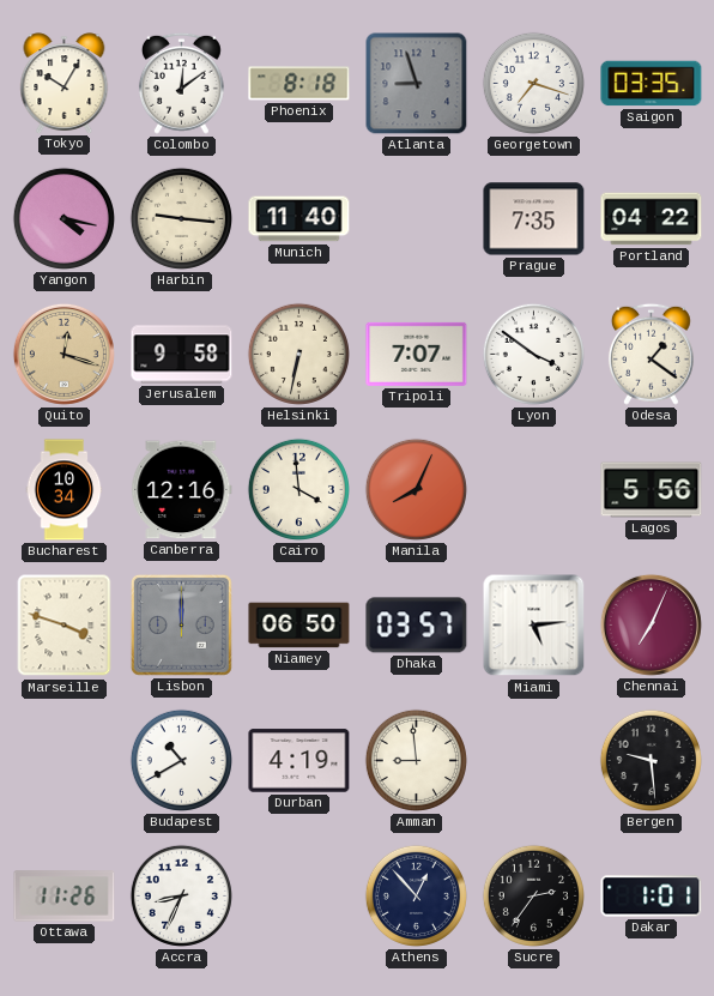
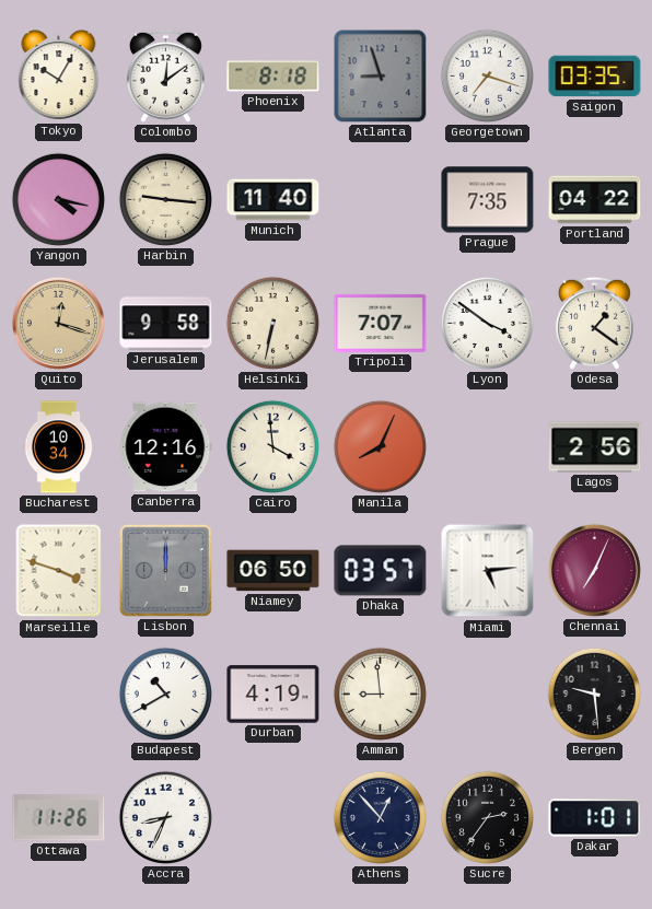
Lagos: 5:56 -> 2:56 (595, 447)
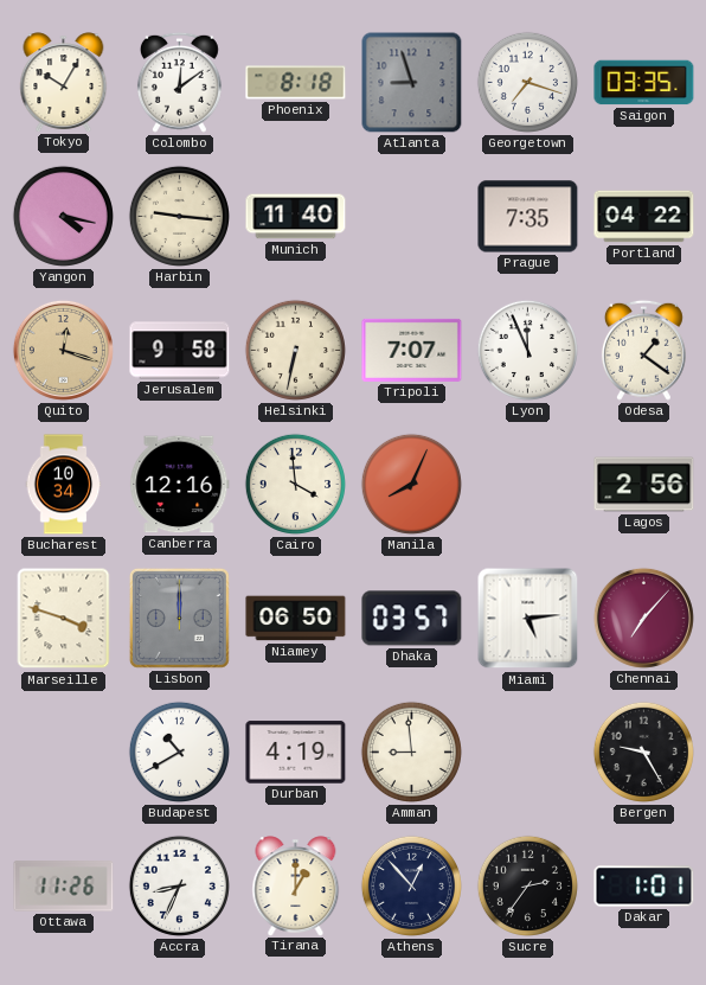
Lyon: 3:51 -> 11:56 (527, 350)
Chennai: 7:04 -> 7:07 (643, 618)
Bergen: 9:29 -> 9:25 (643, 751)
Tirana: none -> 1:00 (296, 885)
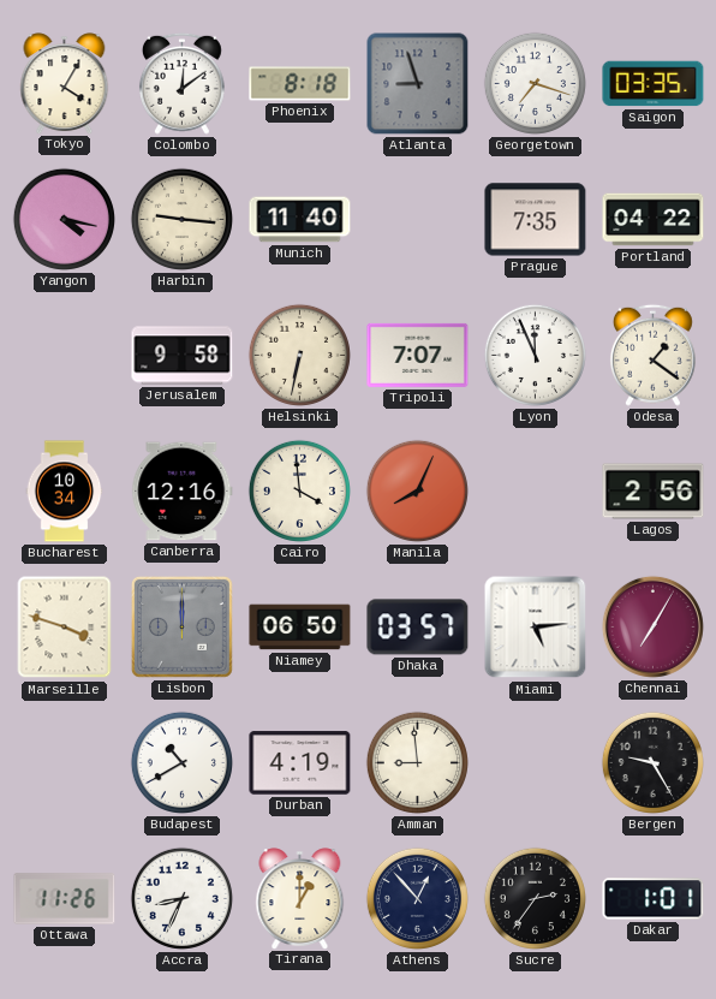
Tokyo: 10:05 -> 4:05 (65, 83)
Quito: 12:18 -> none (63, 350)
Chennai: 7:07 -> 7:05 (652, 626)
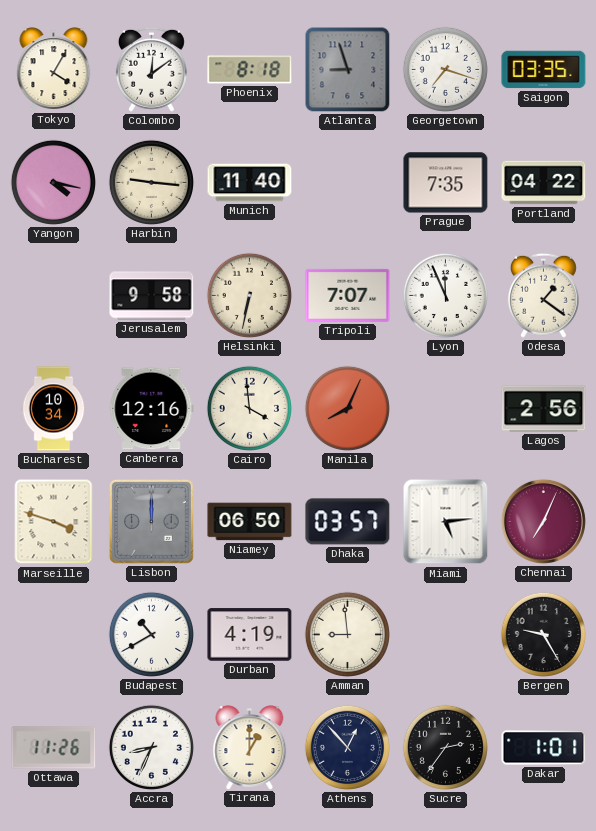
Chennai: 7:05 -> 7:04 (543, 521)
